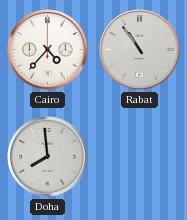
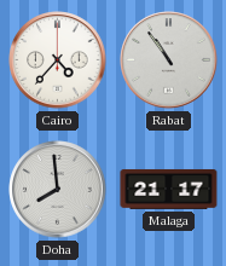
Malaga: none -> 21:17 (169, 189)
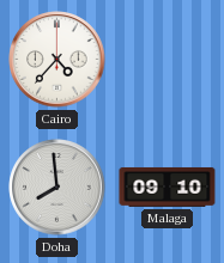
Rabat: 10:54 -> none (169, 60)
Malaga: 21:17 -> 09:10 (168, 186)
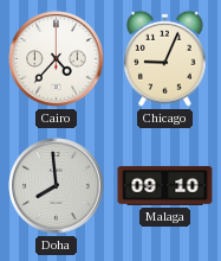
Chicago: none -> 9:04 (165, 58)
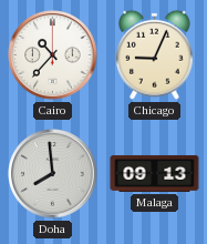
Cairo: 4:37 -> 10:37 (53, 55)
Malaga: 09:10 -> 09:13 (155, 173)
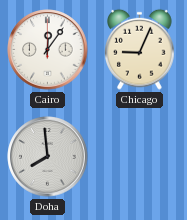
Cairo: 10:37 -> 12:06 (48, 50)
Malaga: 09:13 -> none (155, 173)
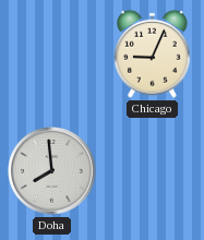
Cairo: 12:06 -> none (48, 50)
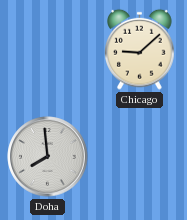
Chicago: 9:04 -> 9:08 (140, 49)
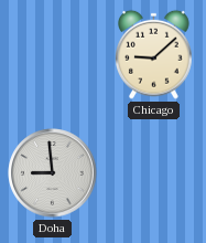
Doha: 7:59 -> 8:59 (53, 173)
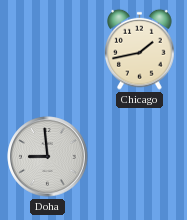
Chicago: 9:08 -> 1:43 (140, 49)
